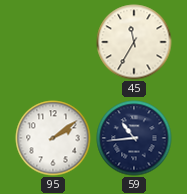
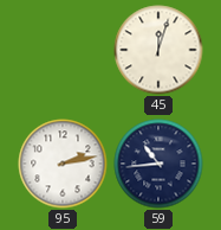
45: 11:35 -> 12:03 (158, 50)
95: 2:09 -> 2:13 (63, 164)
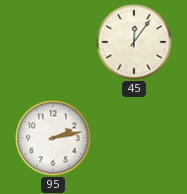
45: 12:03 -> 12:06 (134, 42)
59: 10:44 -> none (158, 164)
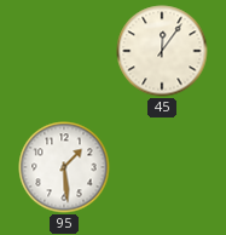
95: 2:13 -> 1:29 (64, 167)
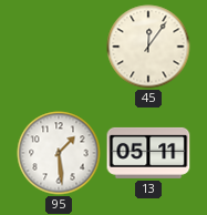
13: none -> 05:11 (148, 153)
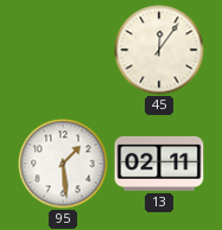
13: 05:11 -> 02:11 (159, 164)
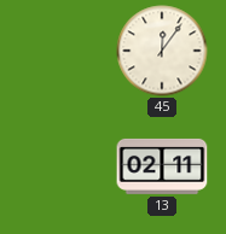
95: 1:29 -> none (63, 164)
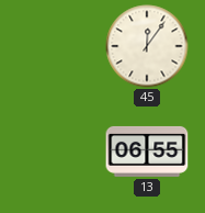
13: 02:11 -> 06:55 (147, 152)
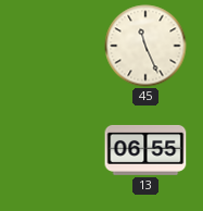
45: 12:06 -> 11:26 (145, 46)
